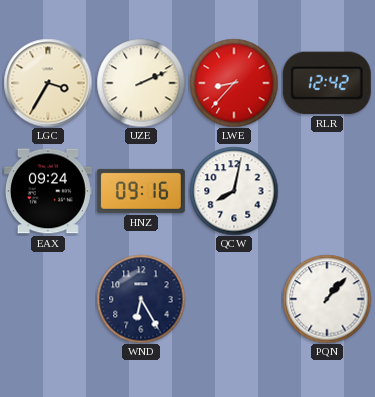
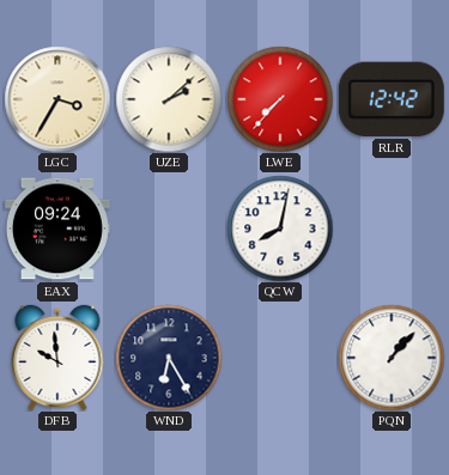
UZE: 2:11 -> 2:08 (169, 99)
LWE: 8:37 -> 7:37 (280, 99)
HNZ: 09:16 -> none (141, 191)
DFB: none -> 9:59 (57, 358)
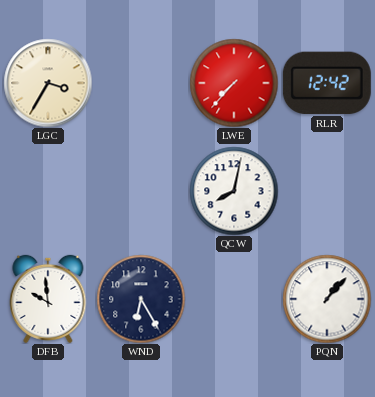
UZE: 2:08 -> none (169, 99)
EAX: 09:24 -> none (57, 229)
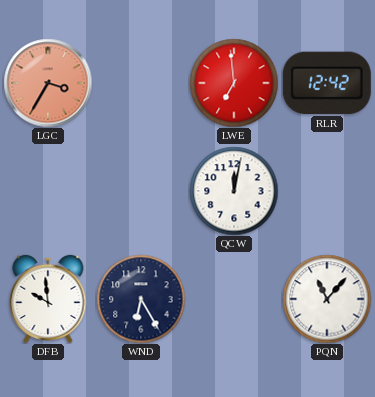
LGC dial: cream -> salmon (48, 83)
LWE: 7:37 -> 6:59 (234, 83)
QCW: 8:02 -> 12:02 (234, 191)
PQN: 1:07 -> 11:07 (327, 299)
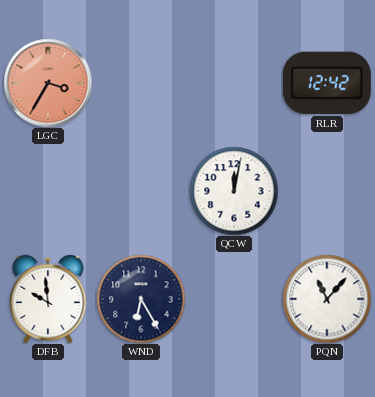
LWE: 6:59 -> none (234, 83)
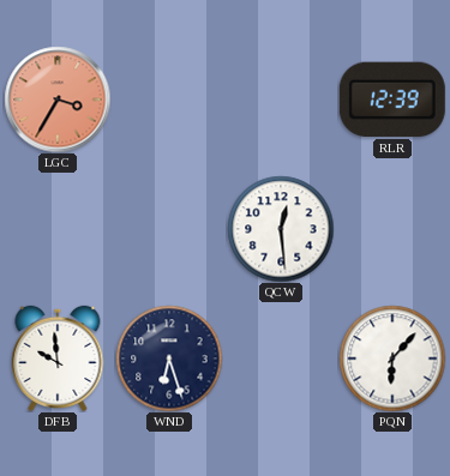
RLR: 12:42 -> 12:39 (392, 100)
QCW: 12:02 -> 12:29 (281, 229)
WND: 6:25 -> 6:27 (169, 358)
PQN: 11:07 -> 6:07 (392, 358)
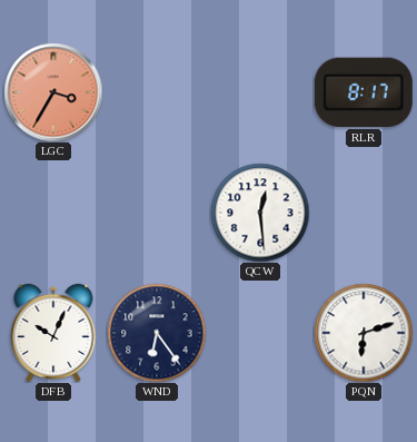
RLR: 12:39 -> 8:17 (364, 92)
DFB: 9:59 -> 10:04 (53, 333)
WND: 6:27 -> 6:24 (157, 333)
PQN: 6:07 -> 6:12 (364, 333)
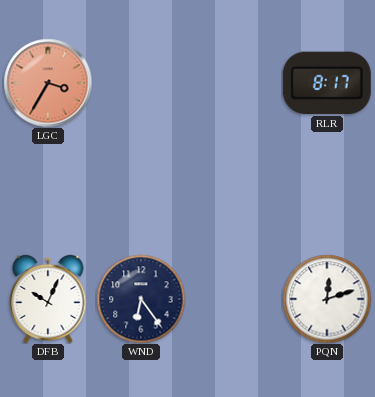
QCW: 12:29 -> none (260, 213)
PQN: 6:12 -> 12:12 (327, 299)
